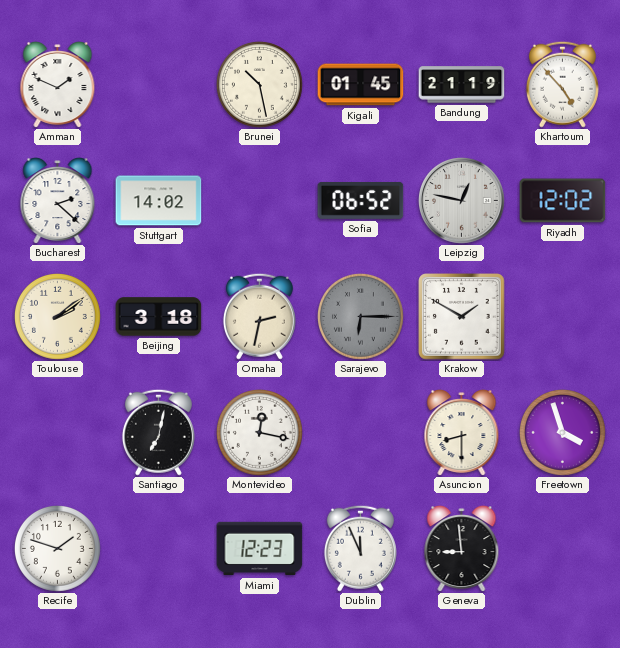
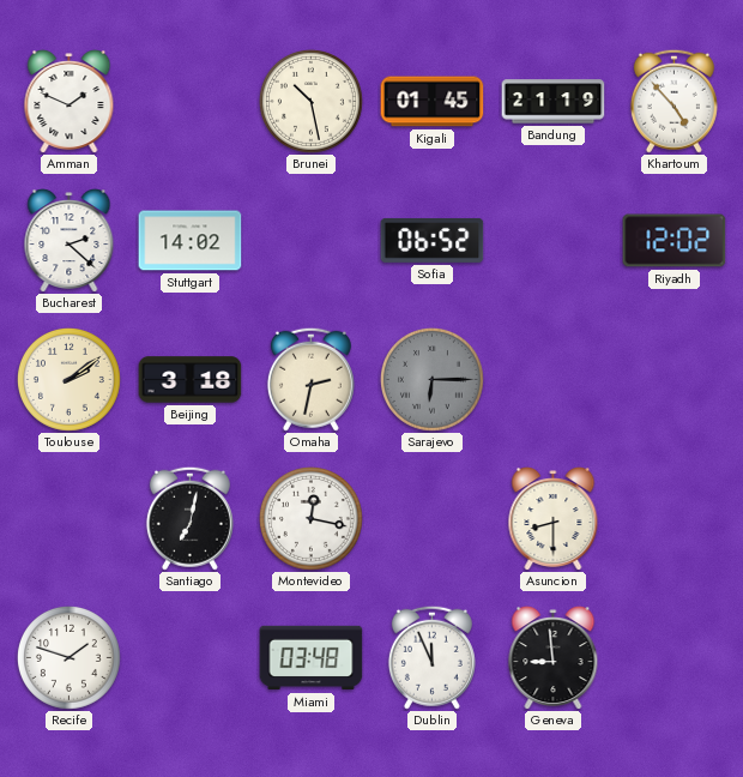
Leipzig: 12:47 -> none (462, 201)
Krakow: 1:50 -> none (462, 317)
Freetown: 3:57 -> none (562, 432)
Miami: 12:23 -> 03:48 (312, 658)
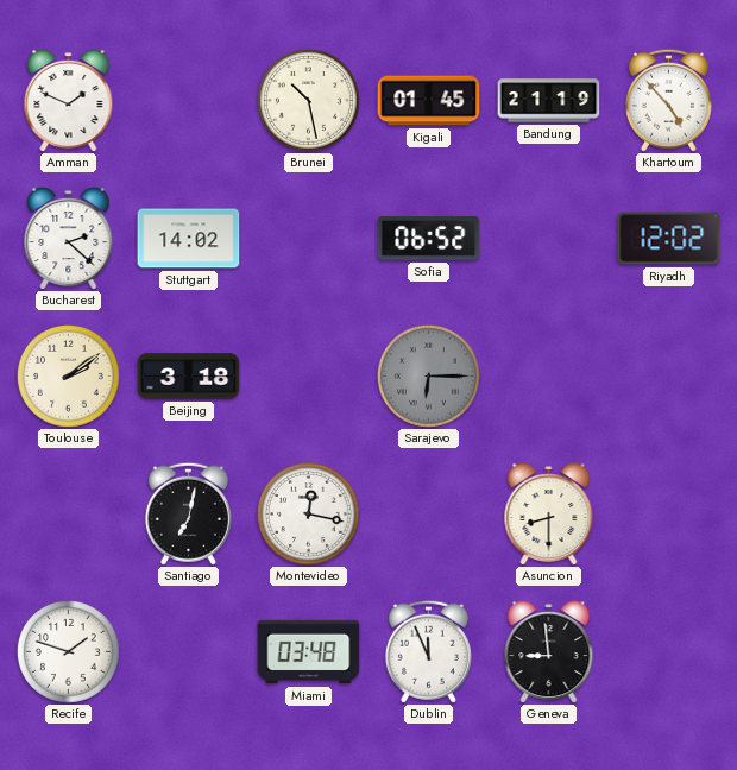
Omaha: 2:32 -> none (310, 379)
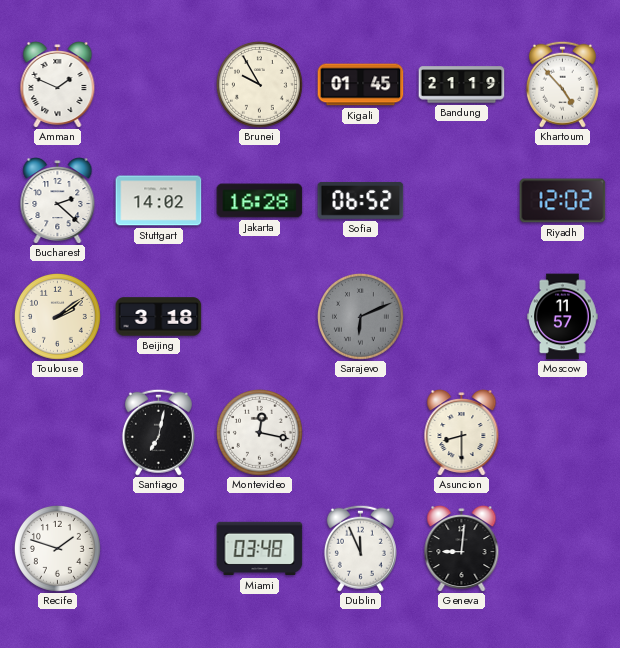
Brunei: 10:28 -> 9:55 (259, 84)
Jakarta: none -> 16:28 (260, 201)
Sarajevo: 6:15 -> 6:11 (360, 316)
Moscow: none -> 11:57 (563, 317)
Geneva: 8:59 -> 9:01 (462, 549)
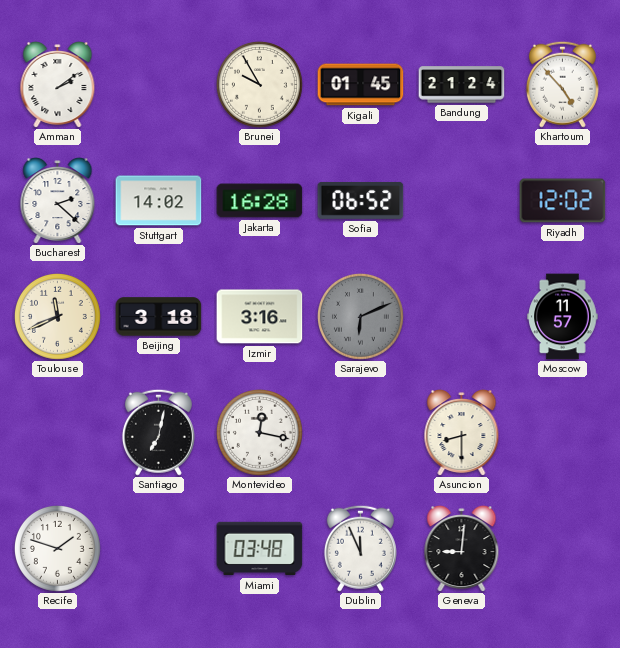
Amman: 1:49 -> 2:09 (58, 85)
Bandung: 21:19 -> 21:24 (462, 85)
Toulouse: 2:09 -> 11:41 (57, 316)
Izmir: none -> 3:16 (260, 317)
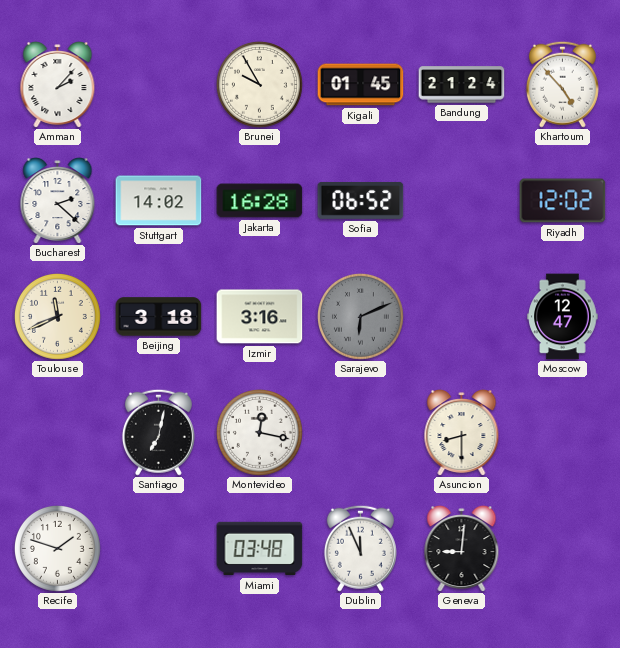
Amman: 2:09 -> 2:07 (58, 85)
Moscow: 11:57 -> 12:47 (563, 317)
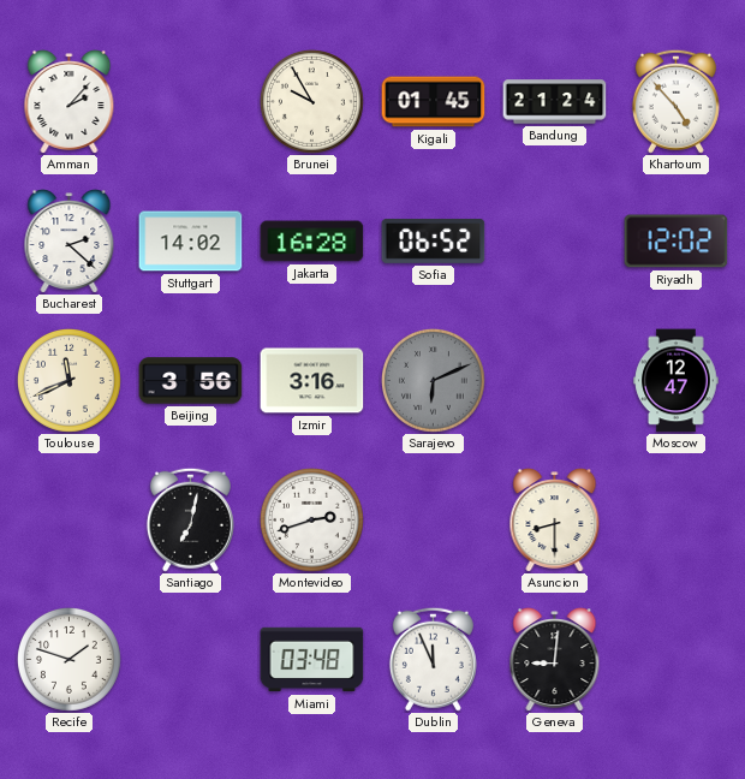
Beijing: 3:18 -> 3:56 (191, 381)
Montevideo: 12:17 -> 2:42 (311, 519)
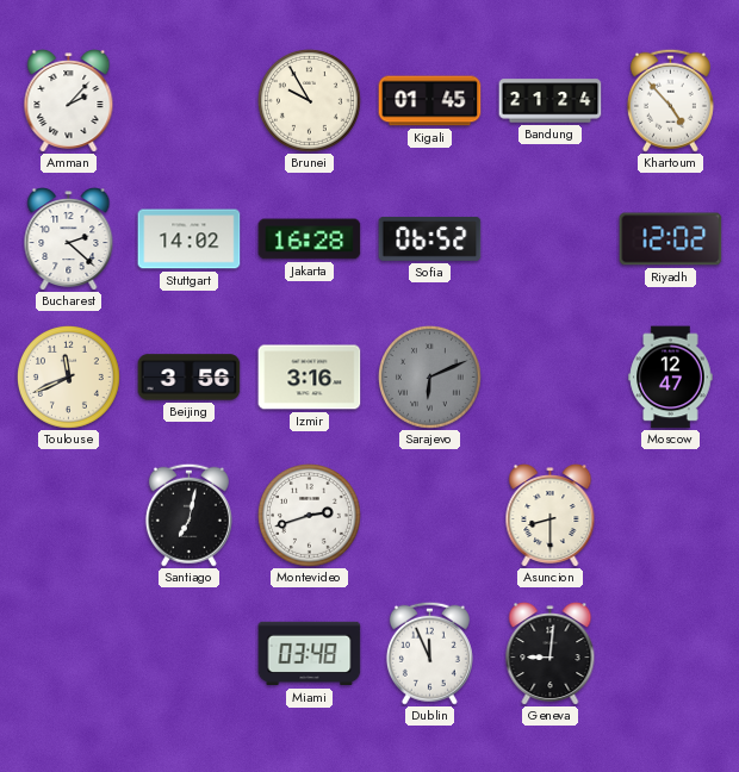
Recife: 1:48 -> none (68, 659)
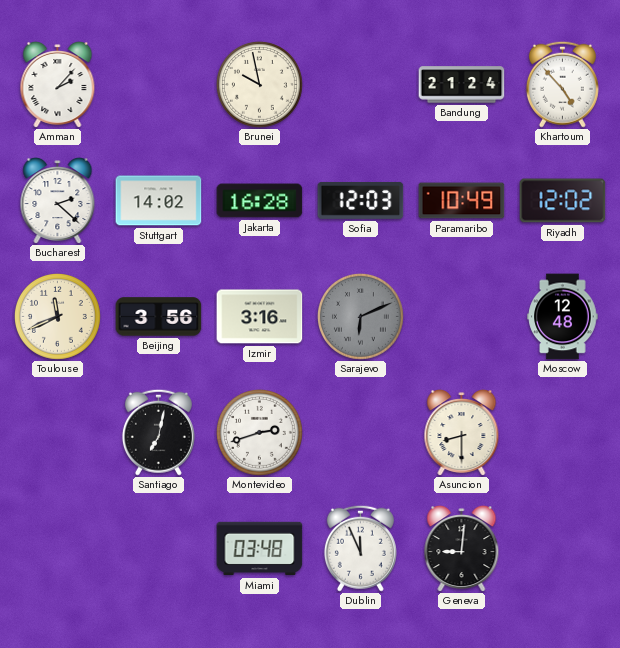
Brunei: 9:55 -> 9:58 (259, 84)
Kigali: 01:45 -> none (430, 101)
Sofia: 06:52 -> 12:03 (361, 200)
Paramaribo: none -> 10:49 (462, 201)
Moscow: 12:47 -> 12:48 (563, 317)
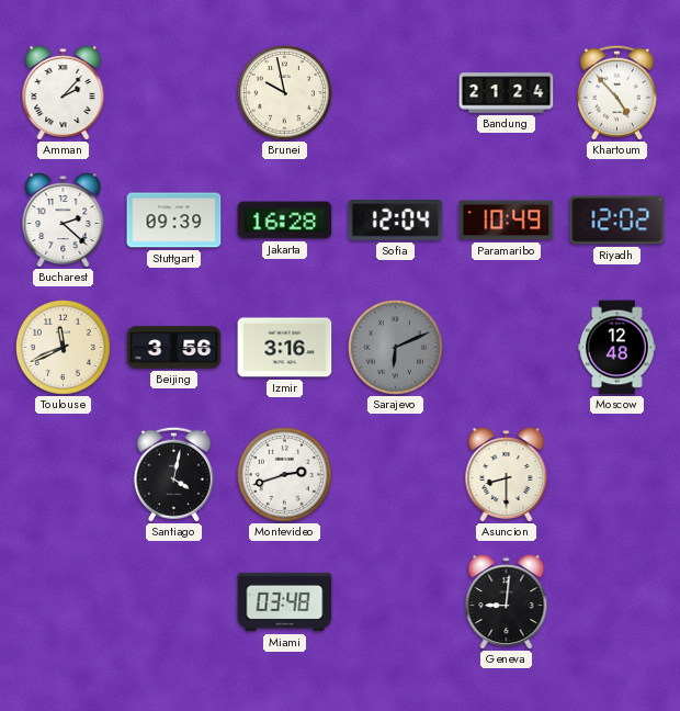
Stuttgart: 14:02 -> 09:39 (174, 221)
Sofia: 12:03 -> 12:04 (396, 219)
Santiago: 7:02 -> 4:02 (173, 474)
Dublin: 11:56 -> none (360, 548)
